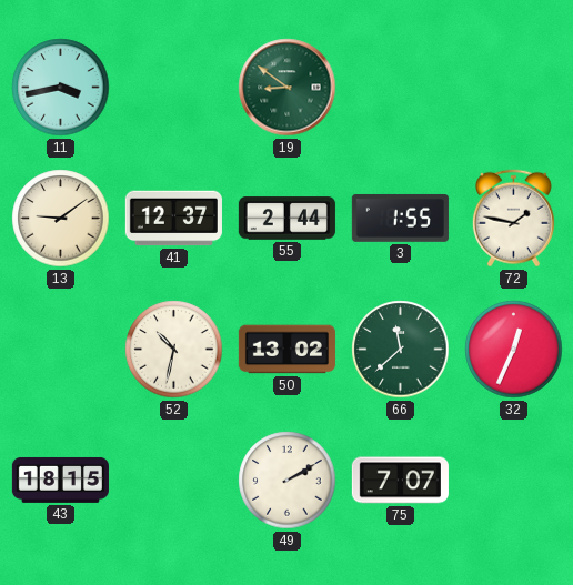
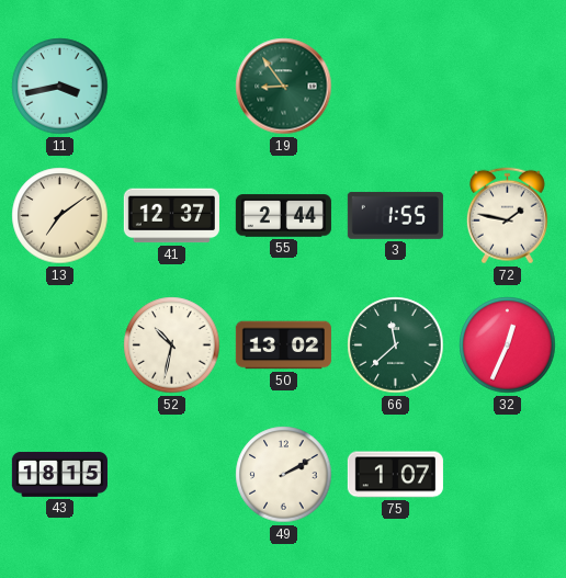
19: 8:51 -> 8:54 (284, 87)
13: 9:09 -> 7:09 (60, 216)
75: 7:07 -> 1:07 (395, 475)
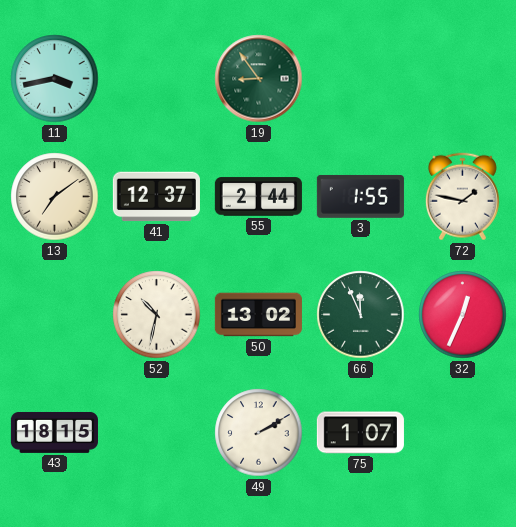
66: 11:38 -> 11:56 (361, 315)
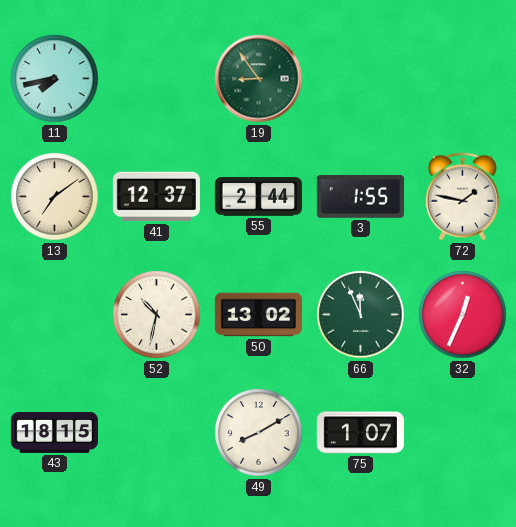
11: 3:43 -> 7:43 (55, 79)
49: 2:10 -> 8:10 (259, 433)
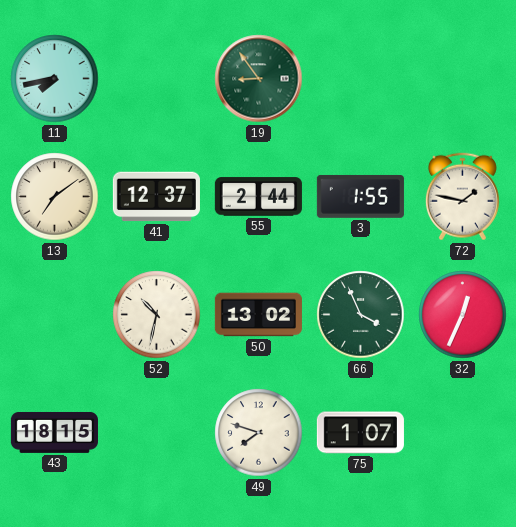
66: 11:56 -> 3:56 (361, 315)
49: 8:10 -> 7:48 (259, 433)
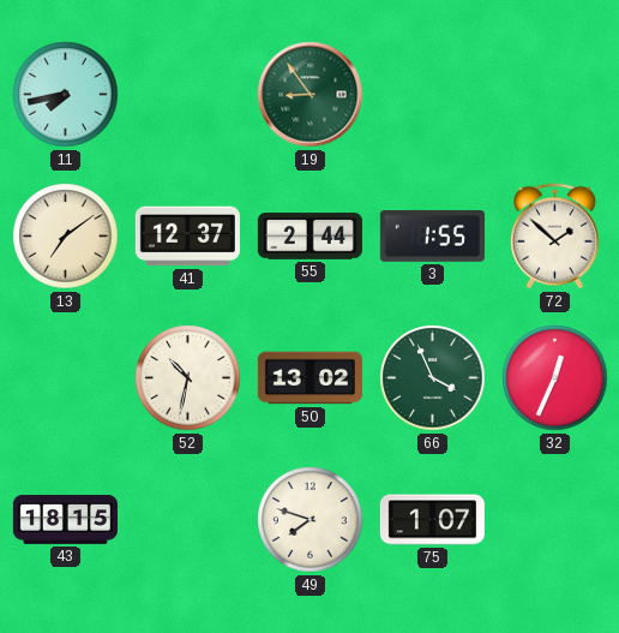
72: 1:47 -> 1:52 (554, 237)
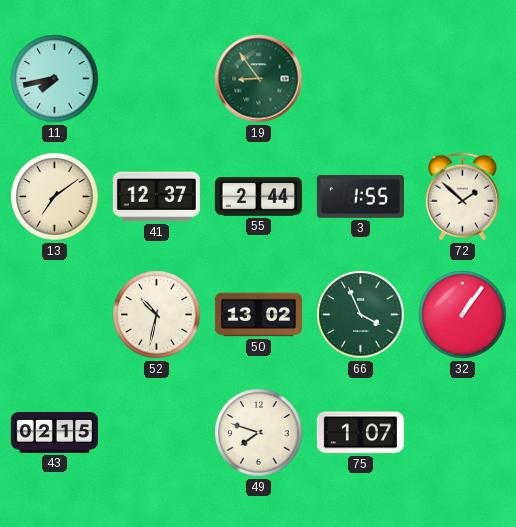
32: 12:34 -> 1:06 (463, 315)
43: 18:15 -> 02:15 (54, 432)
